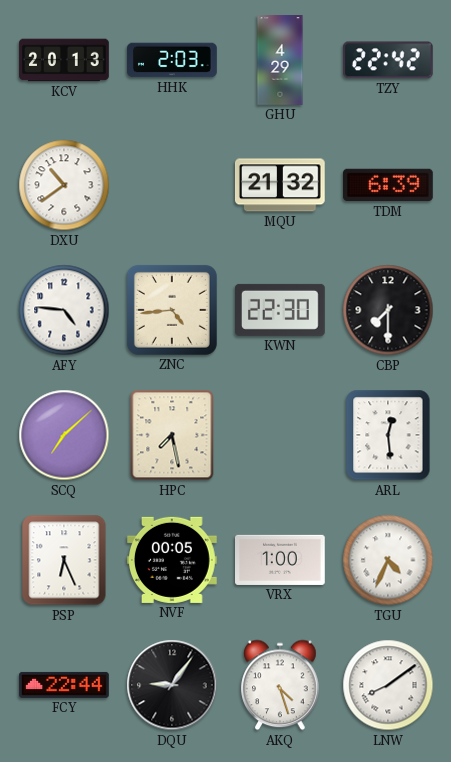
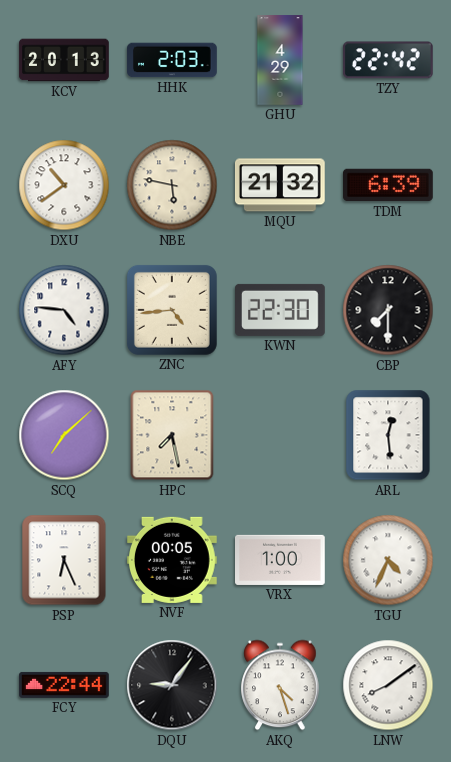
NBE: none -> 5:47 (172, 185)
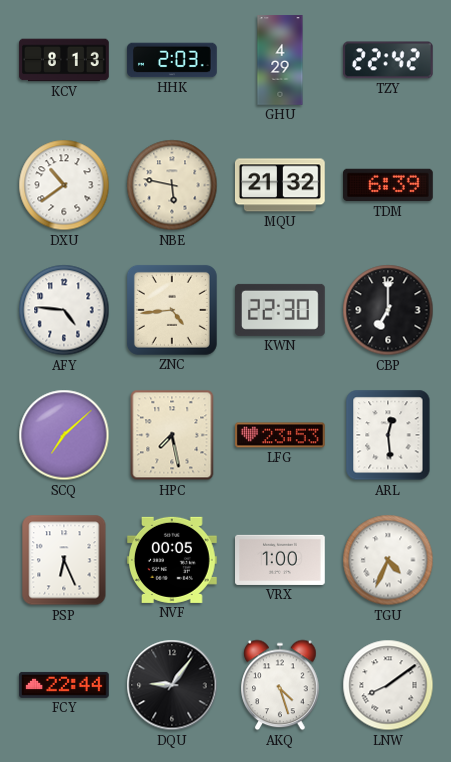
KCV: 20:13 -> 8:13 (64, 60)
CBP: 7:30 -> 7:00 (388, 310)
LFG: none -> 23:53 (280, 435)
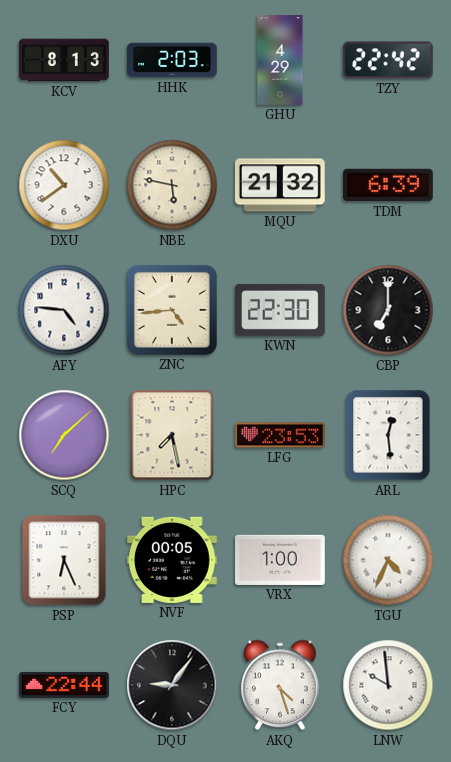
LNW: 8:09 -> 9:59 (388, 685)
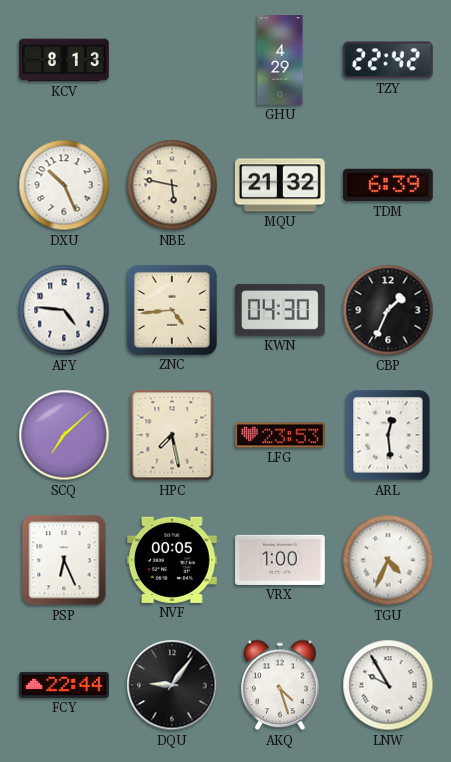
HHK: 2:03 -> none (172, 60)
DXU: 10:39 -> 10:26 (64, 185)
KWN: 22:30 -> 04:30 (281, 310)
CBP: 7:00 -> 1:34 (388, 310)
LNW: 9:59 -> 9:55 (388, 685)
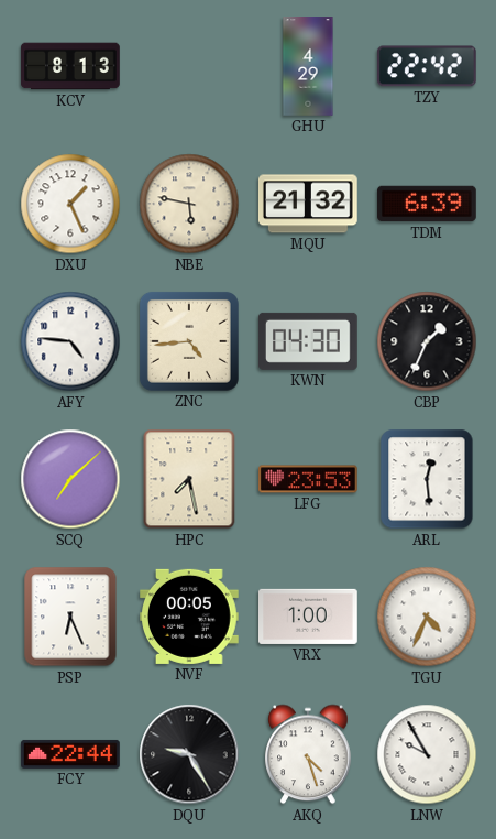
DXU: 10:26 -> 1:26 (70, 204)
DQU: 9:06 -> 9:25 (189, 754)
